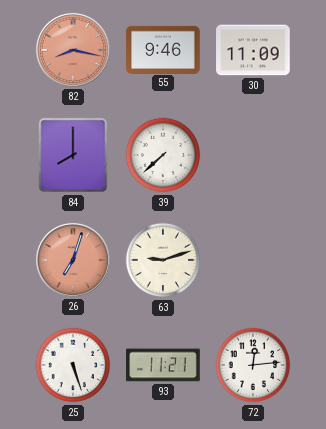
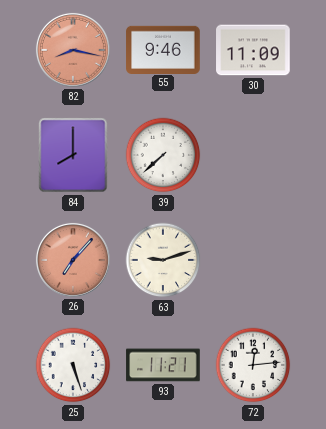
26: 7:03 -> 7:07 (73, 260)
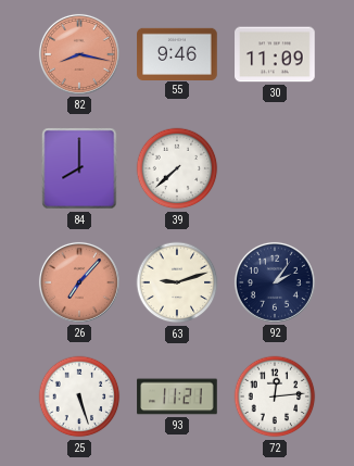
92: none -> 2:06 (275, 282)
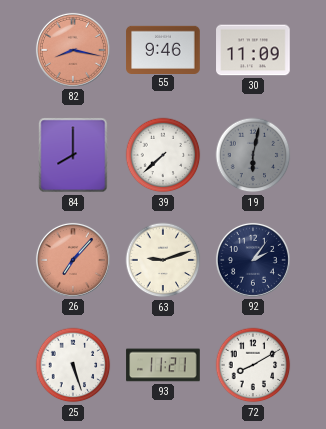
19: none -> 6:02 (253, 155)
72: 12:14 -> 8:10 (253, 365)
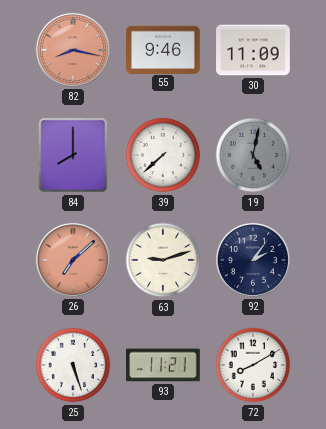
19: 6:02 -> 5:02 (253, 155)
26: 7:07 -> 7:08 (73, 260)
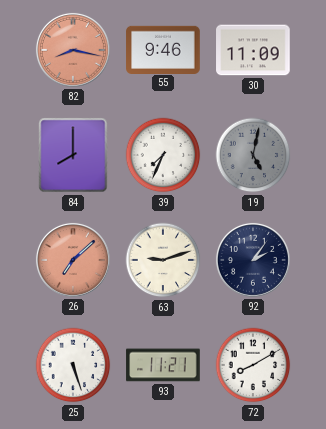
39: 7:38 -> 7:34 (163, 155)
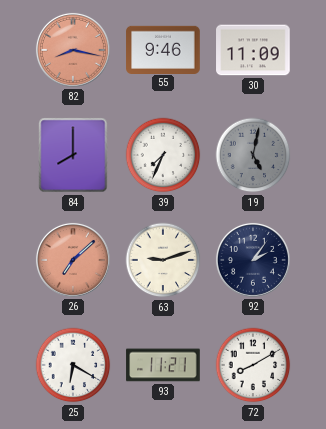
25: 5:27 -> 6:20 (73, 365)
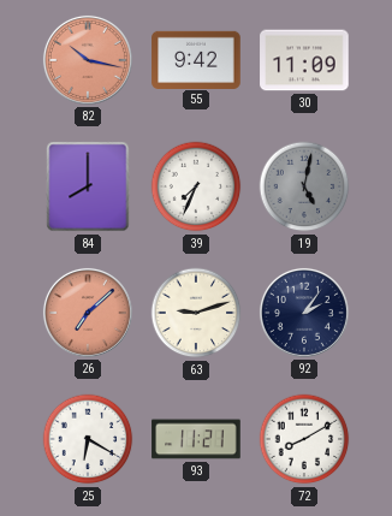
82: 8:17 -> 10:17 (88, 60)
55: 9:46 -> 9:42 (196, 59)
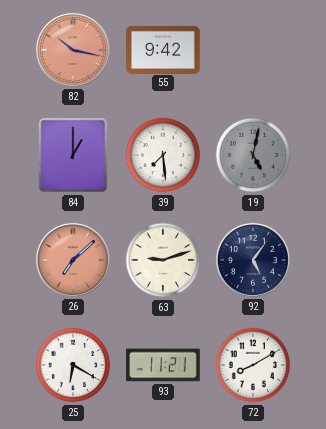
30: 11:09 -> none (304, 60)
84: 8:00 -> 1:00 (73, 155)
39: 7:34 -> 7:29 (163, 155)
92: 2:06 -> 5:06 (253, 260)
